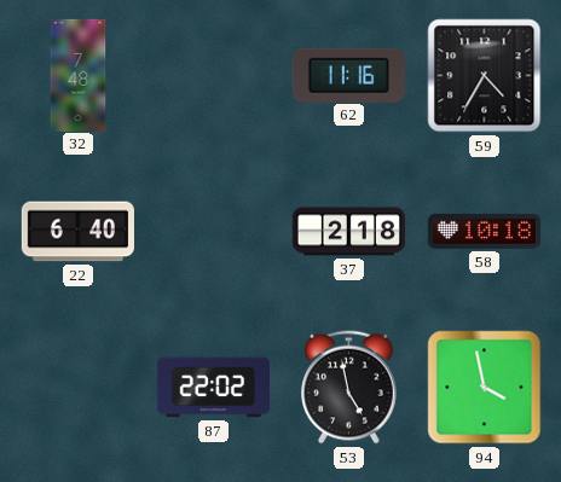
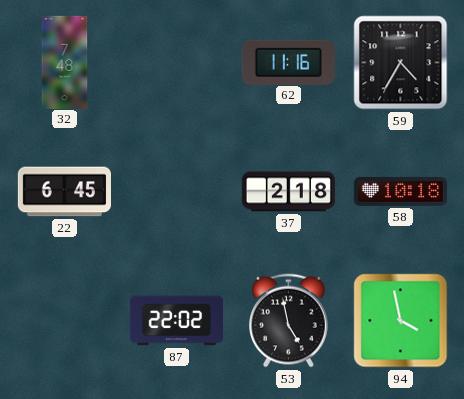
22: 6:40 -> 6:45 (64, 192)
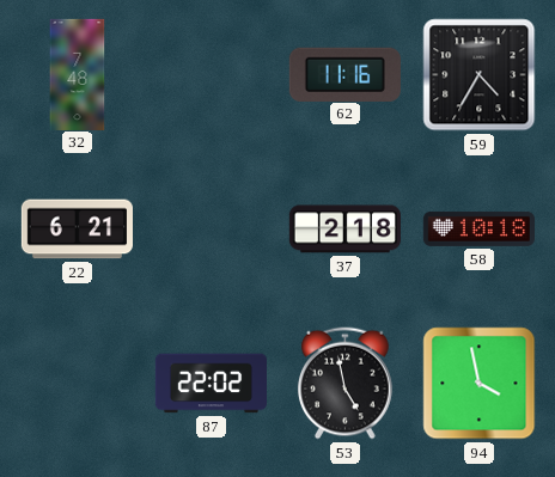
22: 6:45 -> 6:21 (77, 230)
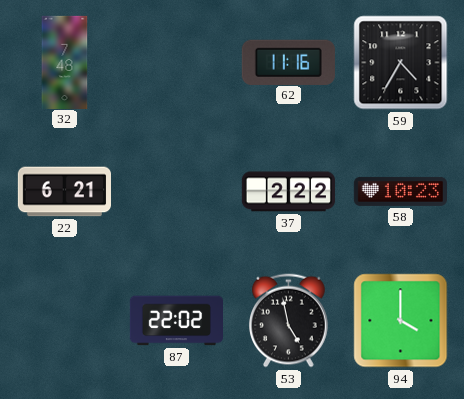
37: 2:18 -> 2:22 (288, 192)
58: 10:18 -> 10:23 (400, 191)
94: 3:58 -> 4:00 (401, 321)
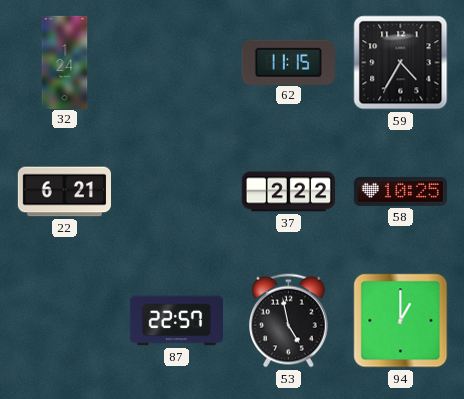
32: 7:48 -> 1:24 (65, 62)
62: 11:16 -> 11:15 (288, 62)
58: 10:23 -> 10:25 (400, 191)
87: 22:02 -> 22:57 (176, 321)
94: 4:00 -> 1:00 (401, 321)
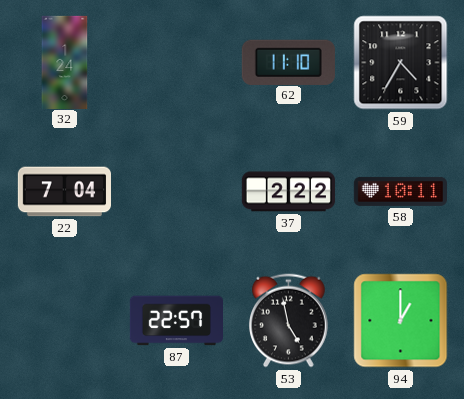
62: 11:15 -> 11:10 (288, 62)
22: 6:21 -> 7:04 (64, 192)
58: 10:25 -> 10:11 (400, 191)
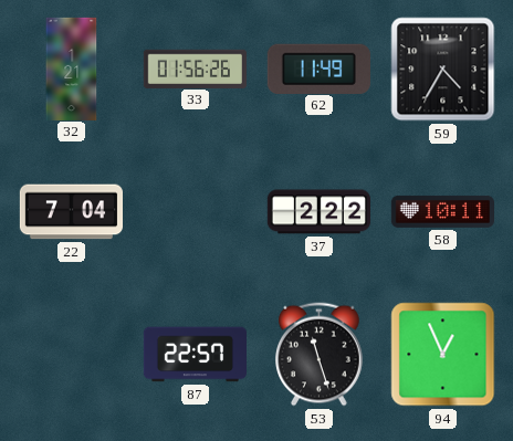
32: 1:24 -> 1:21 (72, 69)
33: none -> 01:56 (195, 69)
62: 11:10 -> 11:49 (318, 69)
53: 4:58 -> 11:27 (320, 355)
94: 1:00 -> 12:56 (443, 355)
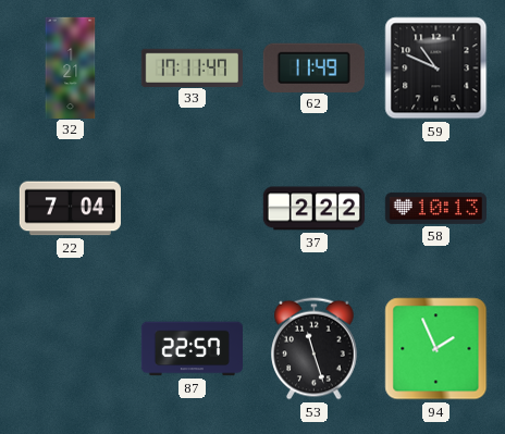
33: 01:56 -> 17:11 (192, 67)
59: 4:35 -> 10:49 (436, 69)
58: 10:11 -> 10:13 (435, 208)
94: 12:56 -> 1:56 (436, 349)
